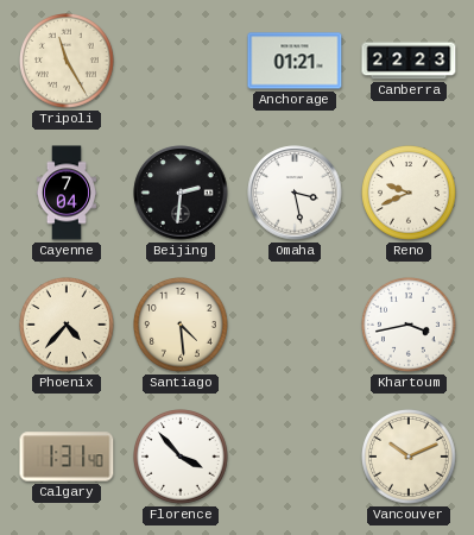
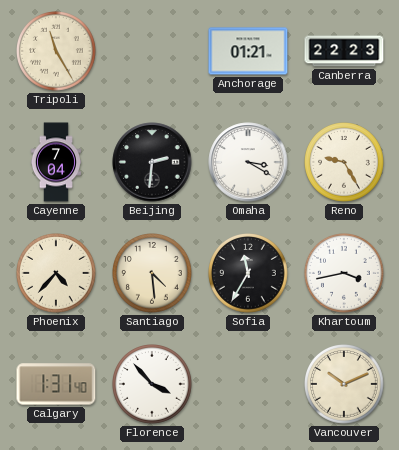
Omaha: 3:28 -> 3:20 (248, 162)
Reno: 9:41 -> 9:25 (345, 163)
Sofia: none -> 11:35 (249, 274)
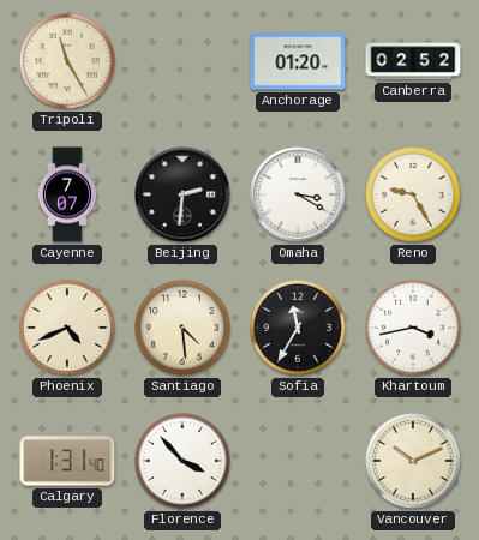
Anchorage: 01:21 -> 01:20 (298, 61)
Canberra: 22:23 -> 02:52 (413, 61)
Cayenne: 7:04 -> 7:07 (67, 194)
Phoenix: 4:37 -> 4:41 (68, 329)
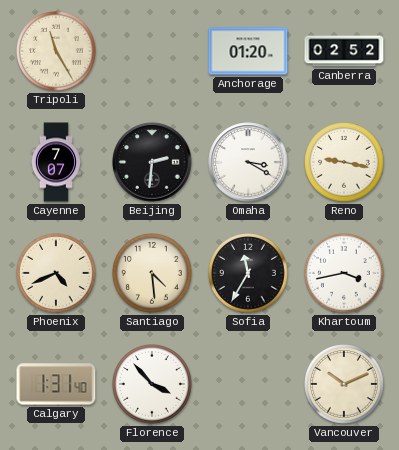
Reno: 9:25 -> 9:17 (345, 163)
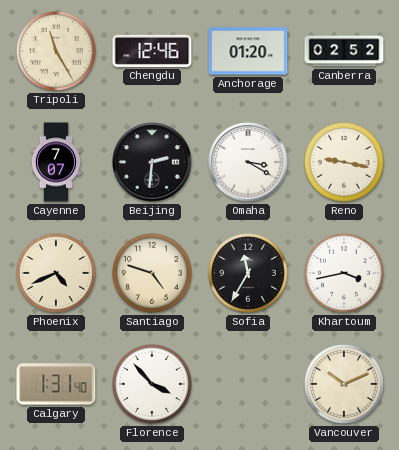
Chengdu: none -> 12:46 (152, 51)
Santiago: 4:29 -> 4:48 (153, 274)
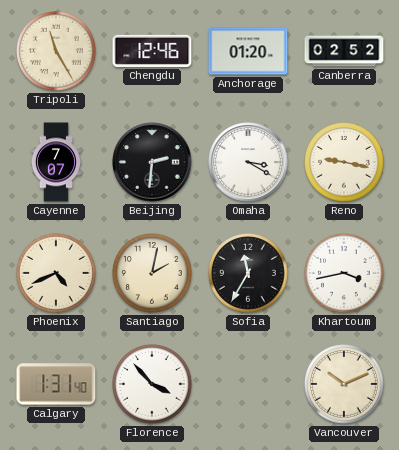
Santiago: 4:48 -> 2:02 (153, 274)
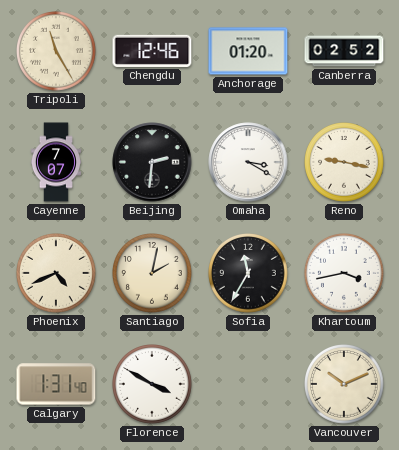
Florence: 3:53 -> 3:50 (153, 385)
